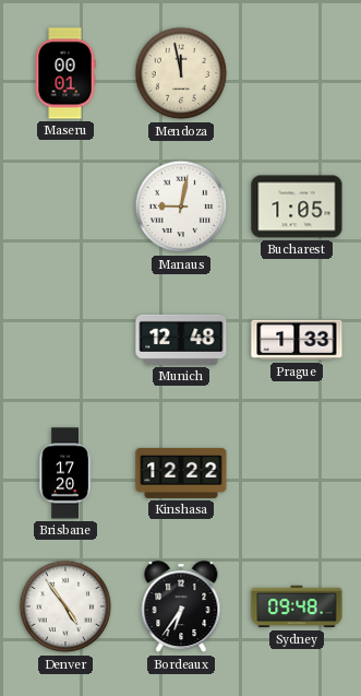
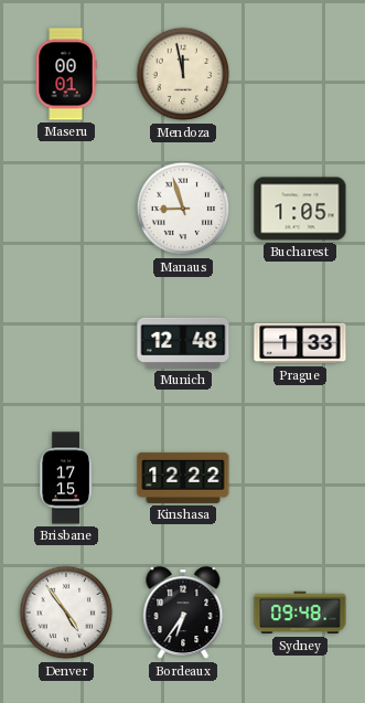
Manaus: 9:02 -> 8:57 (183, 209)
Brisbane: 17:20 -> 17:15 (66, 478)
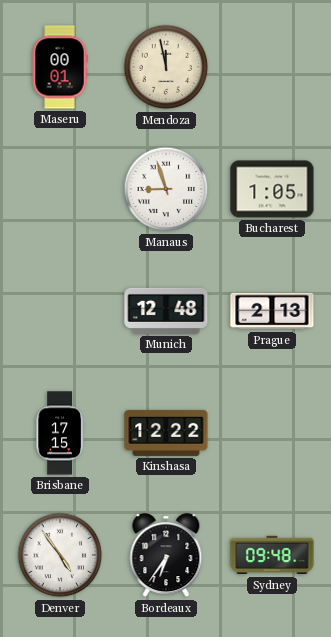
Prague: 1:33 -> 2:13 (272, 311)
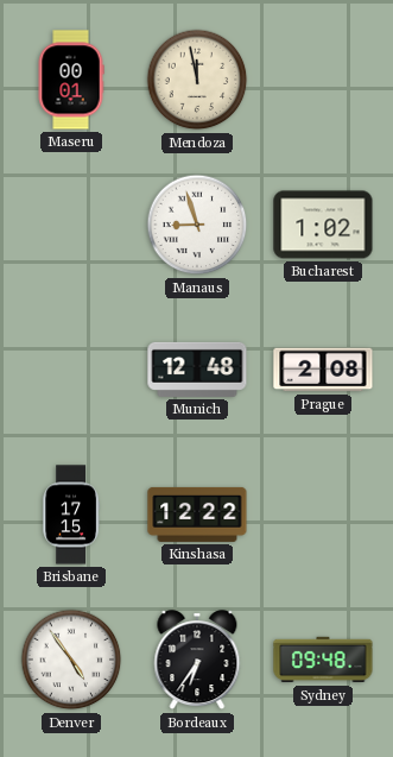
Bucharest: 1:05 -> 1:02 (323, 225)
Prague: 2:13 -> 2:08 (323, 370)
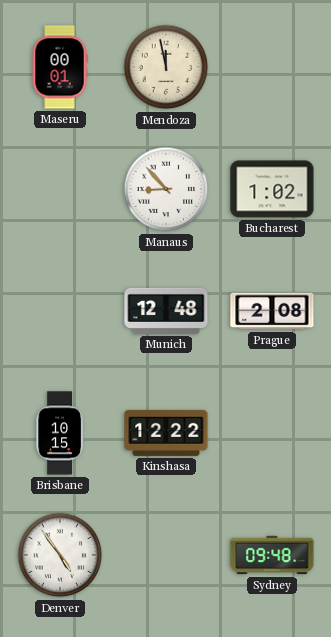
Manaus: 8:57 -> 8:53 (166, 189)
Brisbane: 17:15 -> 10:15 (60, 433)
Bordeaux: 6:36 -> none (197, 661)
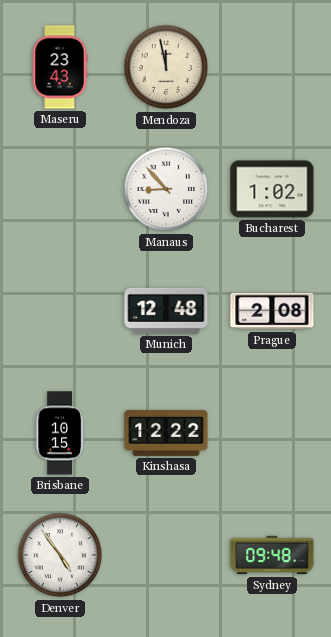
Maseru: 00:01 -> 23:43 (60, 67)
